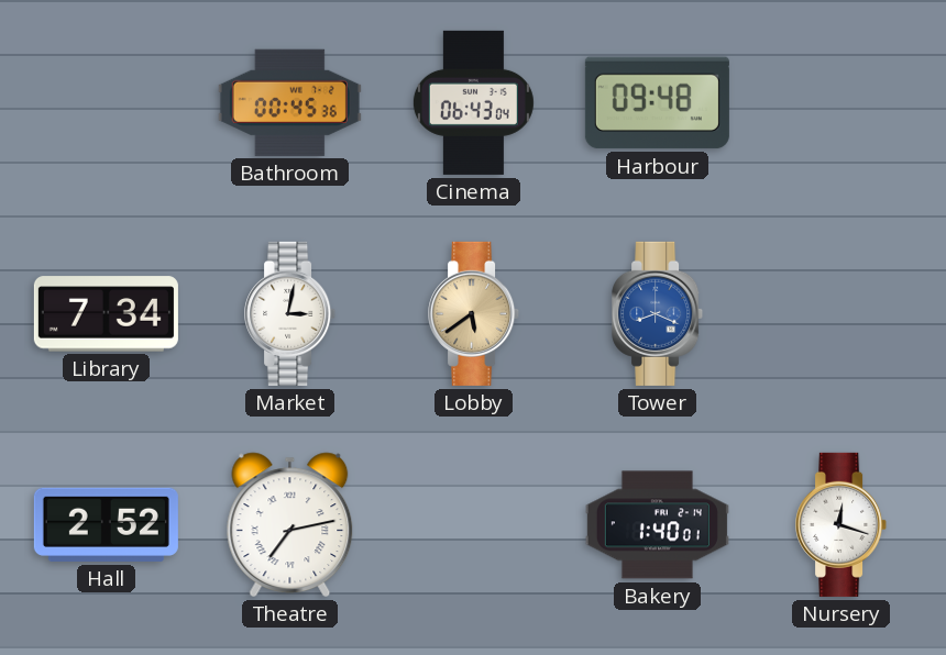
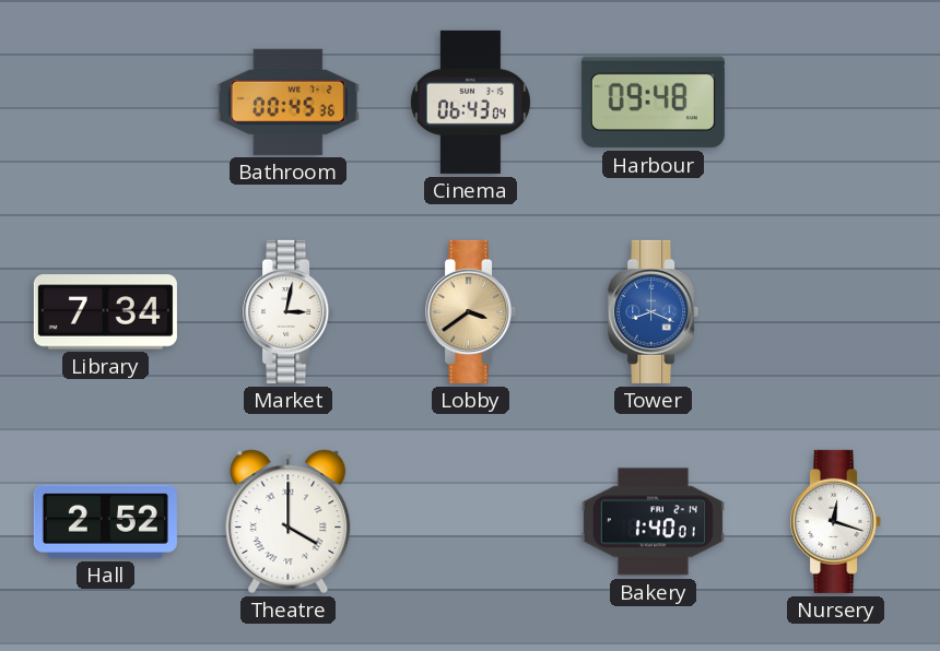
Lobby: 5:39 -> 3:39 (471, 311)
Theatre: 7:13 -> 4:00 (289, 521)
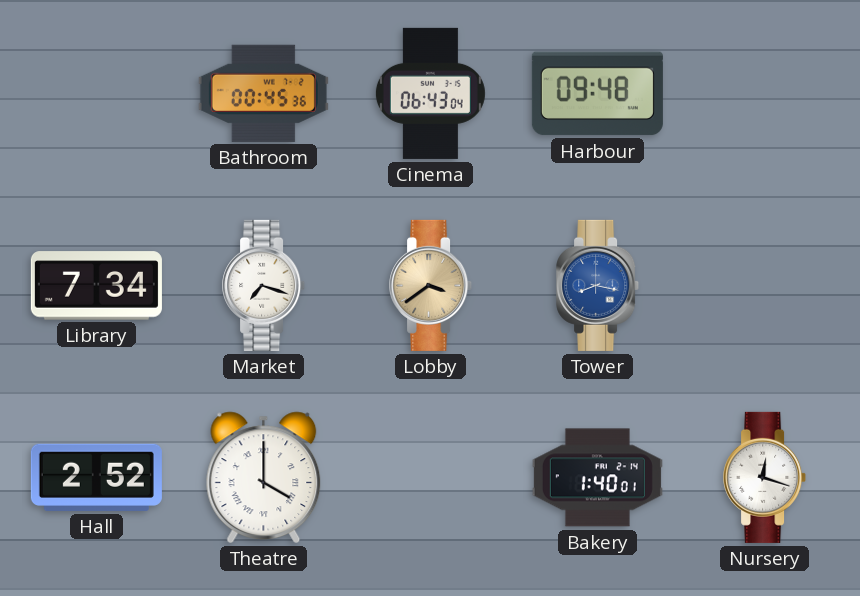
Market: 3:02 -> 7:18 (264, 285)
Tower: 8:19 -> 8:17 (598, 285)
